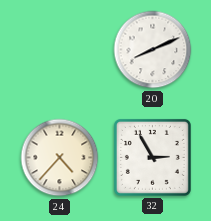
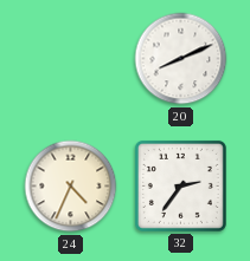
24: 4:37 -> 4:34 (71, 187)
32: 2:55 -> 2:36 (180, 185)
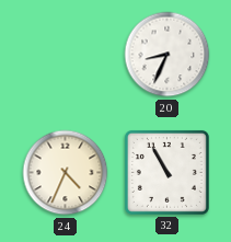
20: 8:11 -> 8:34 (168, 55)
32: 2:36 -> 10:55 (166, 172)
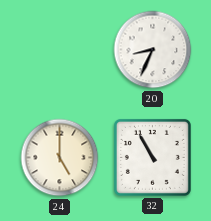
24: 4:34 -> 5:00 (60, 158)
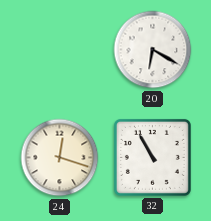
20: 8:34 -> 6:20 (153, 50)
24: 5:00 -> 12:18 (60, 158)
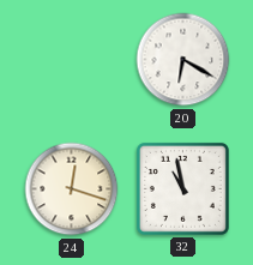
32: 10:55 -> 10:58 (182, 188)
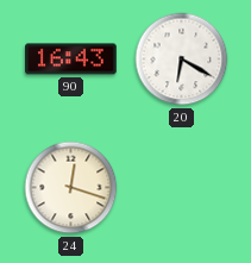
90: none -> 16:43 (71, 60)
32: 10:58 -> none (182, 188)
